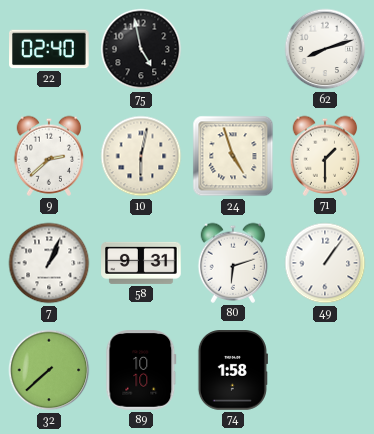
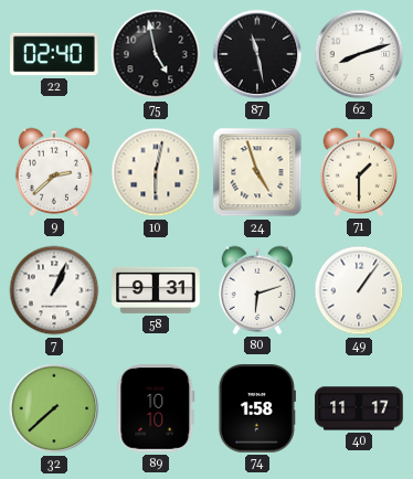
87: none -> 11:28 (257, 54)
40: none -> 11:17 (359, 408)
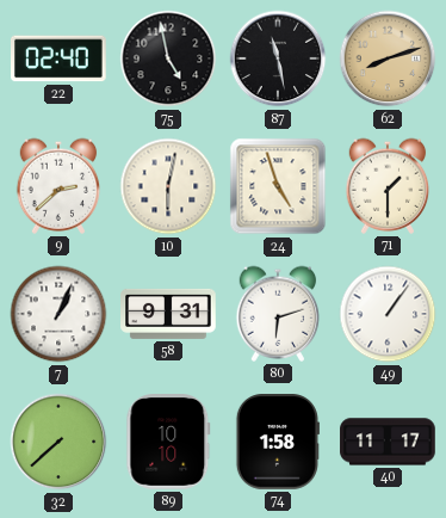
62 dial: white -> champagne (388, 58)
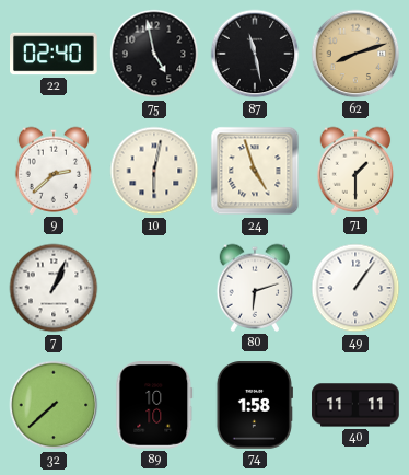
58: 9:31 -> none (168, 314)
40: 11:17 -> 11:11 (355, 405)
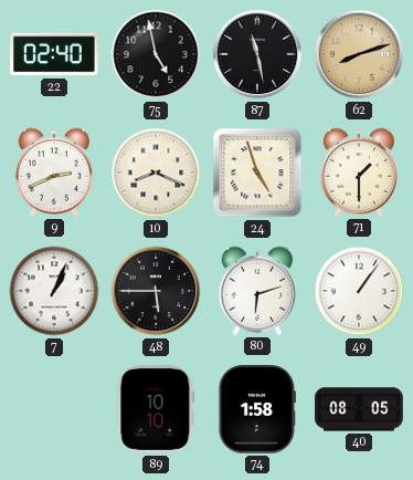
9: 2:38 -> 2:41 (54, 173)
10: 6:02 -> 8:19 (156, 173)
48: none -> 5:45 (156, 291)
32: 7:38 -> none (54, 405)
40: 11:11 -> 08:05 (359, 409)
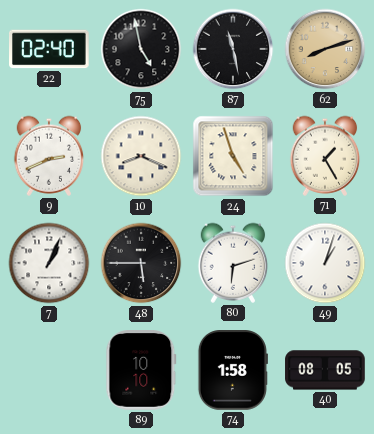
71: 1:30 -> 1:25 (325, 156)
49: 1:06 -> 1:03 (325, 263)
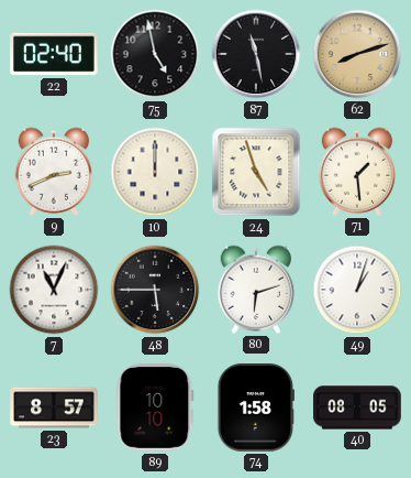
10: 8:19 -> 12:00 (155, 172)
71: 1:25 -> 1:29 (357, 172)
7: 1:04 -> 11:04 (54, 290)
23: none -> 8:57 (54, 408)
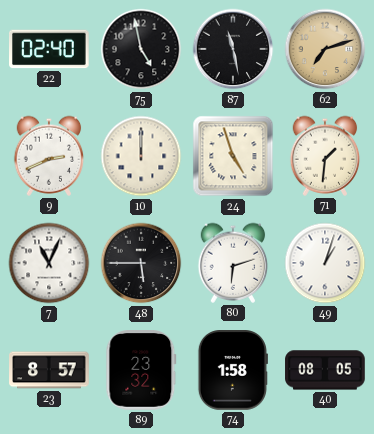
62: 8:12 -> 7:12 (325, 49)
71: 1:29 -> 1:31 (325, 156)
89: 10:10 -> 23:32 (141, 370)
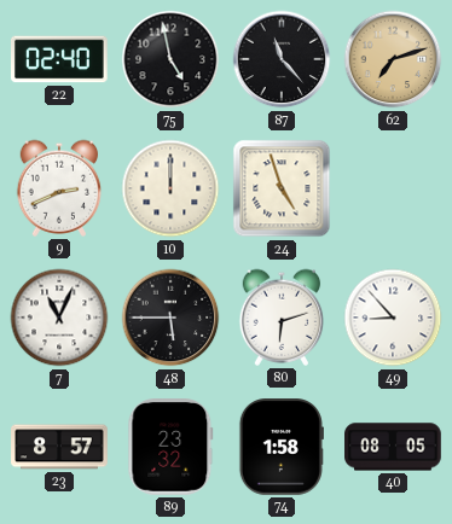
87: 11:28 -> 11:23 (282, 59)
71: 1:31 -> none (325, 156)
49: 1:03 -> 8:53 (393, 318)
